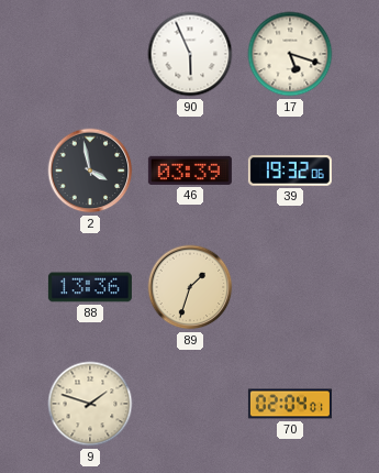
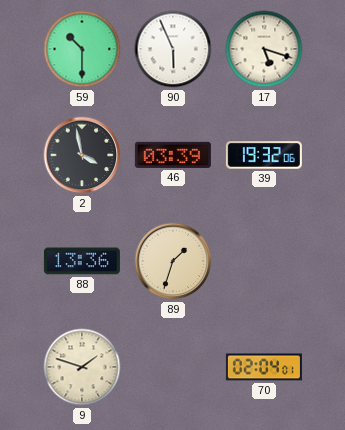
59: none -> 10:30 (82, 49)
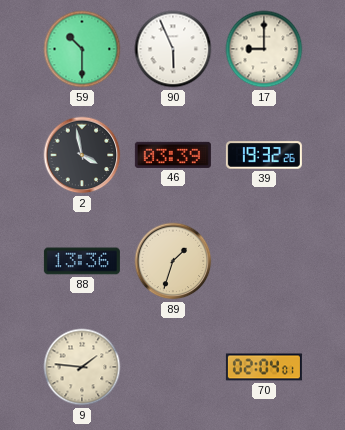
17: 5:18 -> 9:00 (264, 49)
39: 19:32:06 -> 19:32:26 (264, 155)
9: 1:48 -> 1:46 (82, 367)
